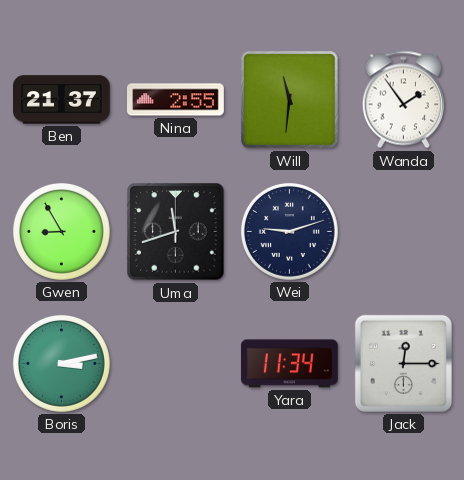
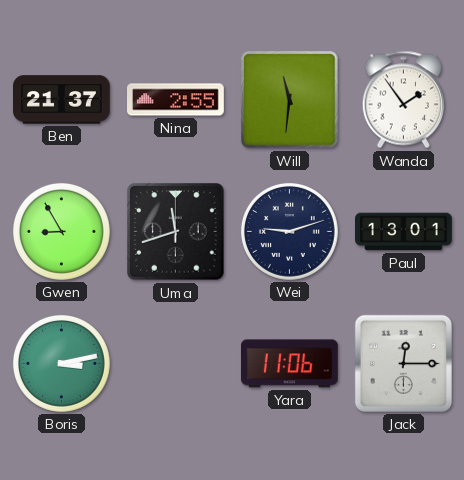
Paul: none -> 13:01 (404, 232)
Yara: 11:34 -> 11:06 (289, 364)
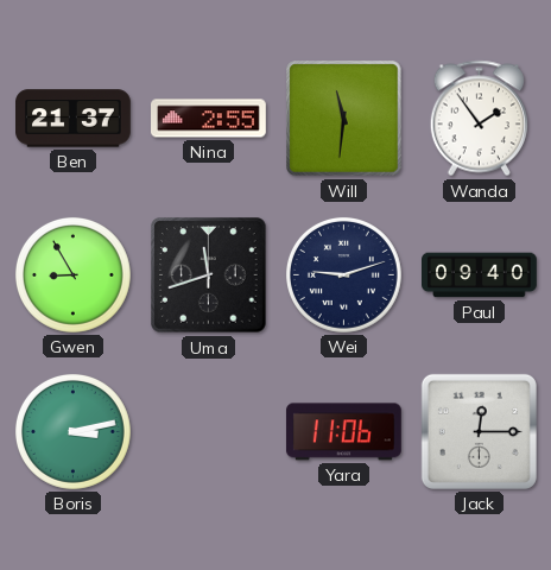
Paul: 13:01 -> 09:40 (480, 275)
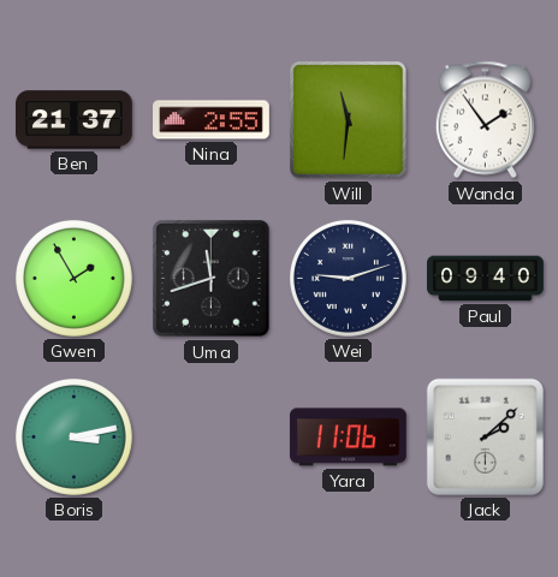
Gwen: 8:55 -> 1:55 (73, 278)
Jack: 12:15 -> 2:08 (485, 436)
